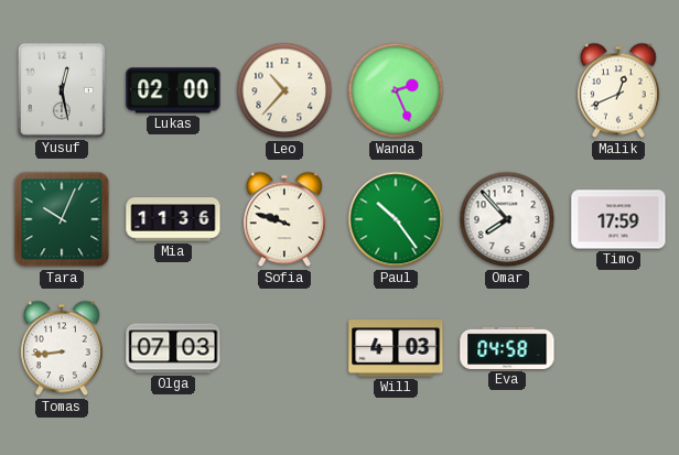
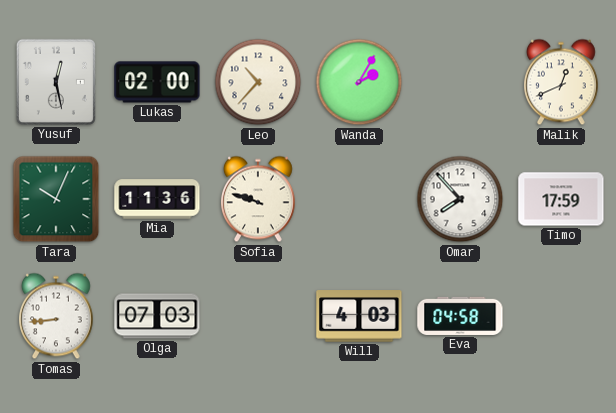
Wanda: 2:26 -> 2:05 (359, 82)
Paul: 10:24 -> none (396, 219)
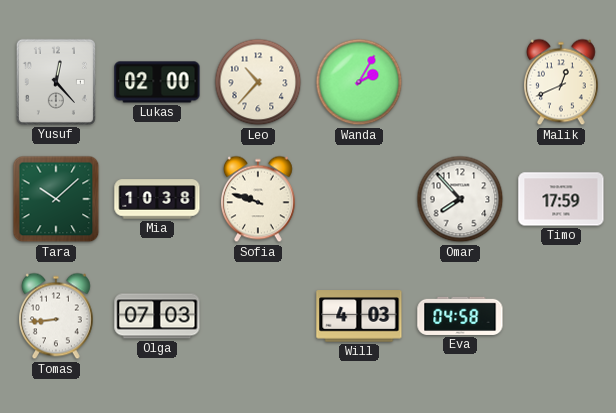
Yusuf: 12:28 -> 12:23 (56, 82)
Tara: 10:04 -> 10:08 (56, 199)
Mia: 11:36 -> 10:38 (157, 199)
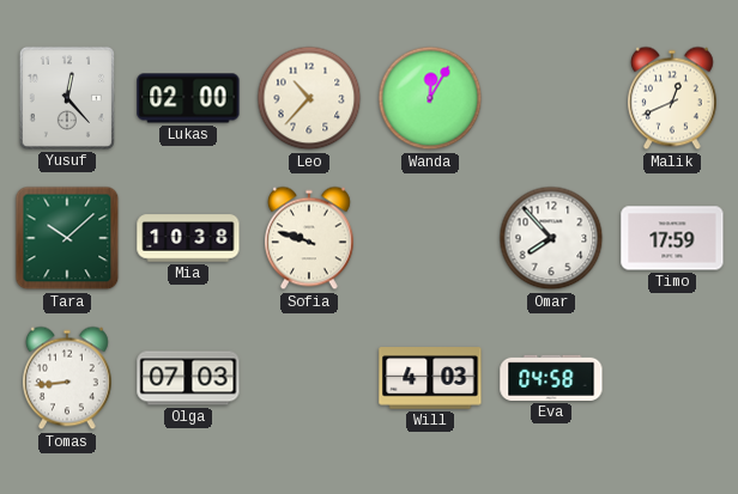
Wanda: 2:05 -> 12:05 (430, 98)
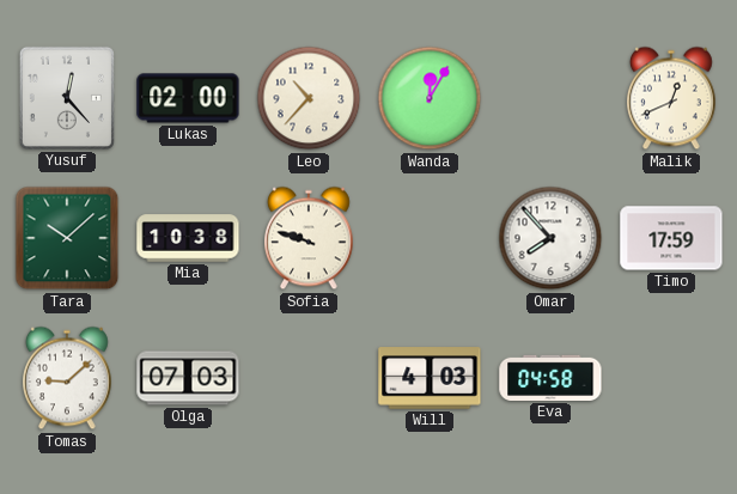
Tomas: 8:44 -> 9:08 (68, 378)
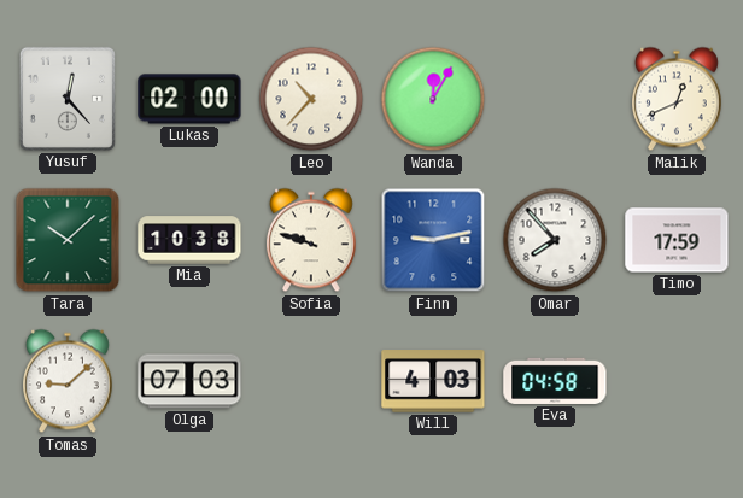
Finn: none -> 9:13 (433, 240)
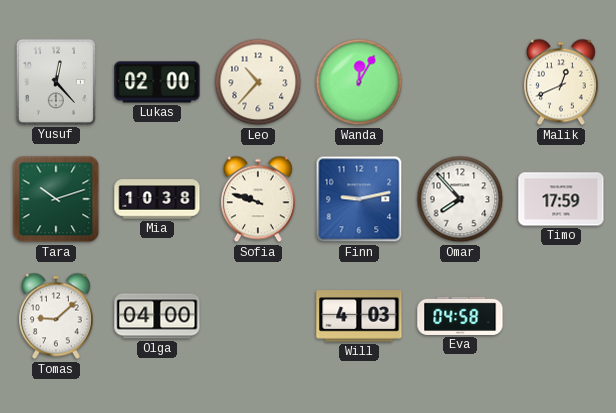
Tara: 10:08 -> 10:12 (56, 199)
Olga: 07:03 -> 04:00 (157, 316)
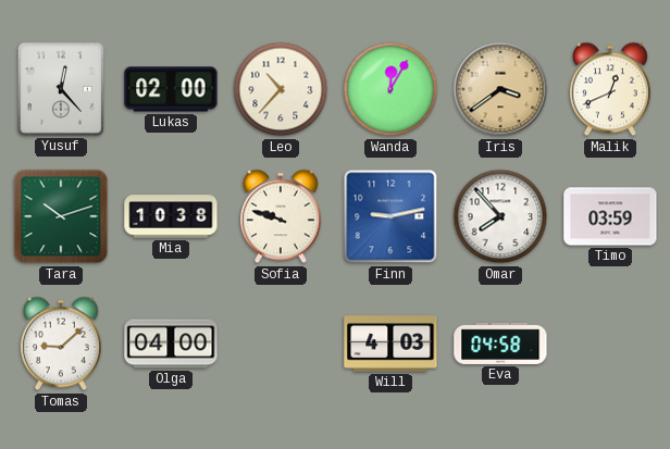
Iris: none -> 3:39 (500, 89)
Timo: 17:59 -> 03:59 (610, 216)
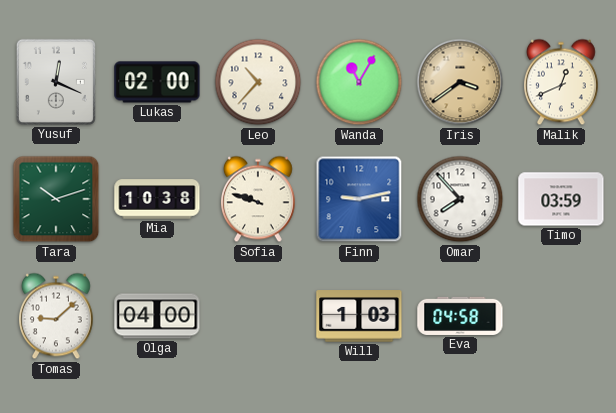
Yusuf: 12:23 -> 12:19 (56, 82)
Wanda: 12:05 -> 11:05 (359, 82)
Will: 4:03 -> 1:03 (359, 316)
